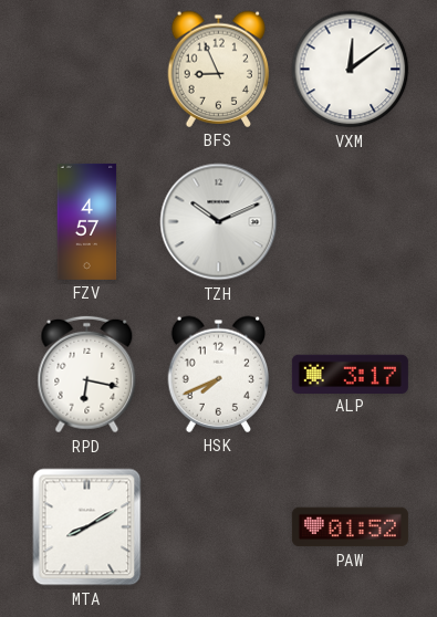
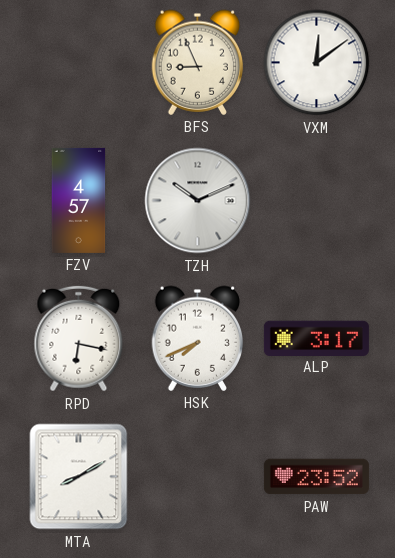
PAW: 01:52 -> 23:52 (316, 477)
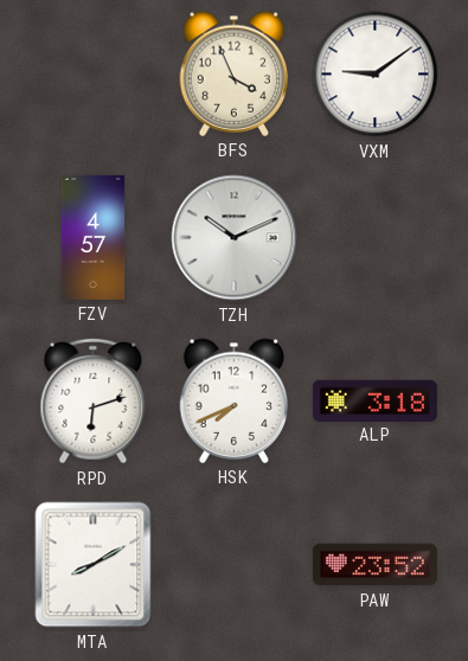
BFS: 8:56 -> 3:56 (235, 73)
VXM: 12:09 -> 9:09 (376, 75)
RPD: 6:17 -> 6:12 (94, 402)
ALP: 3:17 -> 3:18 (374, 400)
